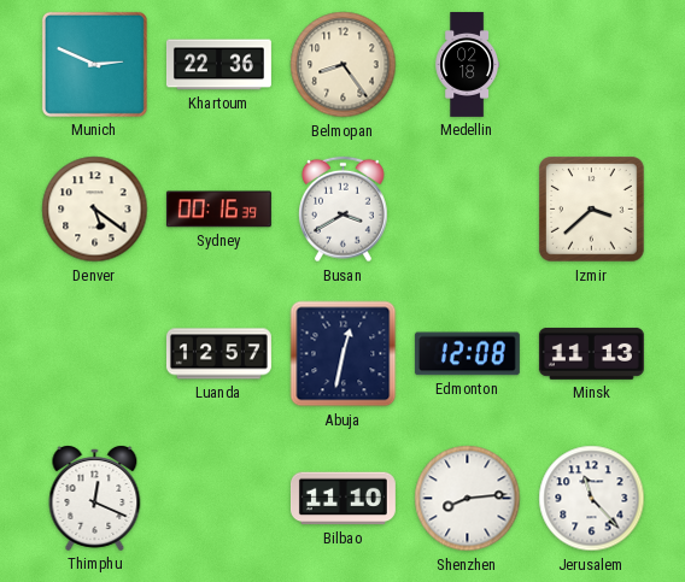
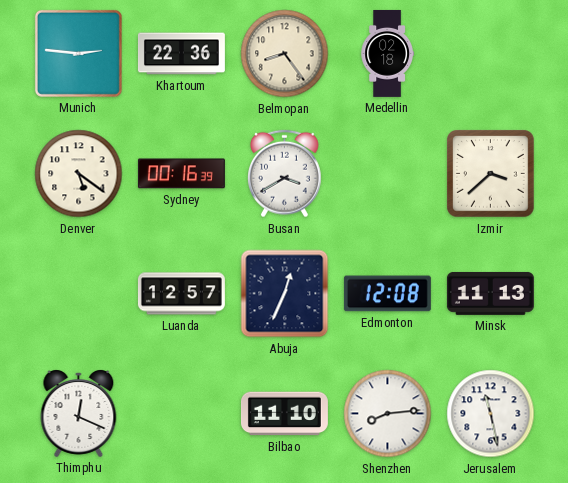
Munich: 2:49 -> 2:46 (78, 53)
Abuja: 12:32 -> 12:34 (285, 294)
Jerusalem: 11:23 -> 11:28 (491, 414)
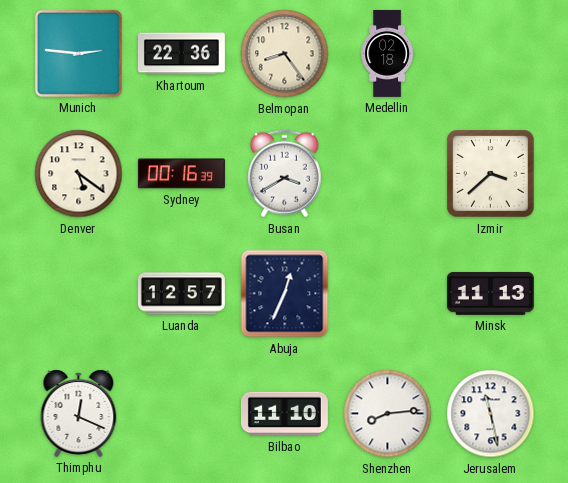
Edmonton: 12:08 -> none (387, 294)
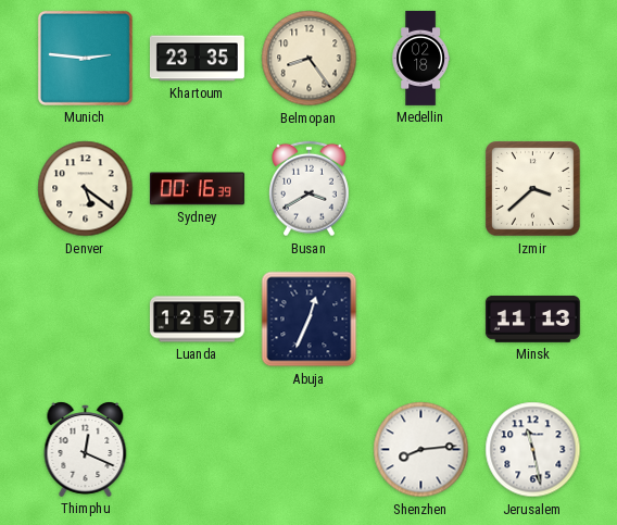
Khartoum: 22:36 -> 23:35 (197, 59)
Bilbao: 11:10 -> none (284, 414)
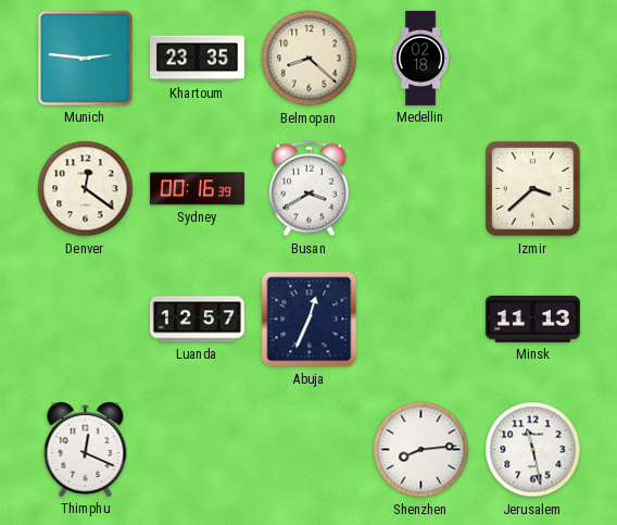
Belmopan: 8:24 -> 8:22 (310, 59)
Denver: 5:21 -> 12:21 (86, 189)
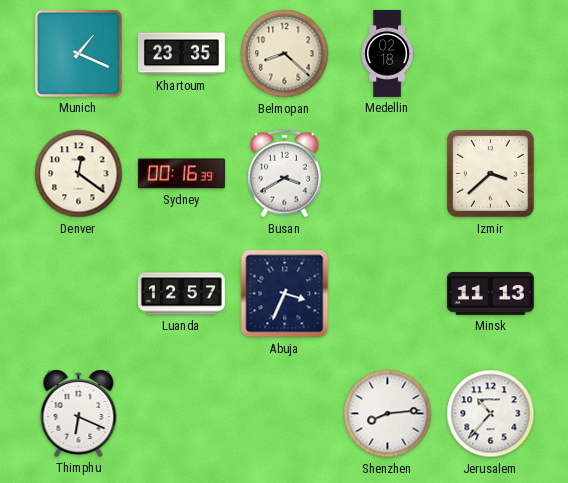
Munich: 2:46 -> 1:19 (78, 53)
Abuja: 12:34 -> 3:34 (285, 294)
Thimphu: 12:19 -> 6:19 (79, 414)
Jerusalem: 11:28 -> 10:37 (491, 414)
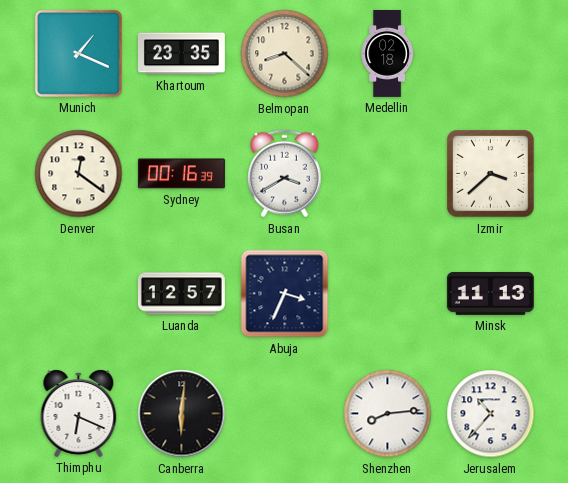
Canberra: none -> 6:01 (182, 414)
